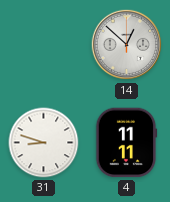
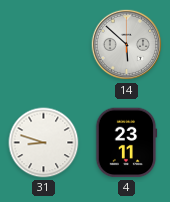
14: 12:52 -> 5:52 (127, 45)
4: 11:11 -> 23:11 (126, 143)
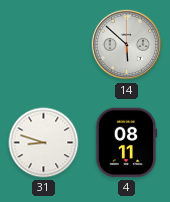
4: 23:11 -> 08:11 (126, 143)
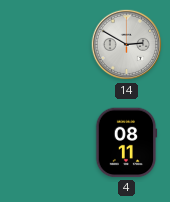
14: 5:52 -> 2:50 (127, 45)
31: 8:48 -> none (44, 143)
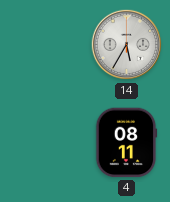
14: 2:50 -> 5:35 (127, 45)
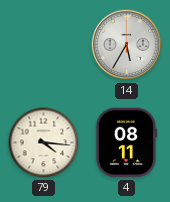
79: none -> 4:16 (44, 143)
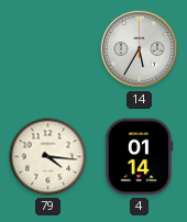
4: 08:11 -> 01:14 (139, 157)
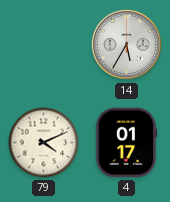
79: 4:16 -> 4:11 (44, 143)
4: 01:14 -> 01:17 (126, 143)
